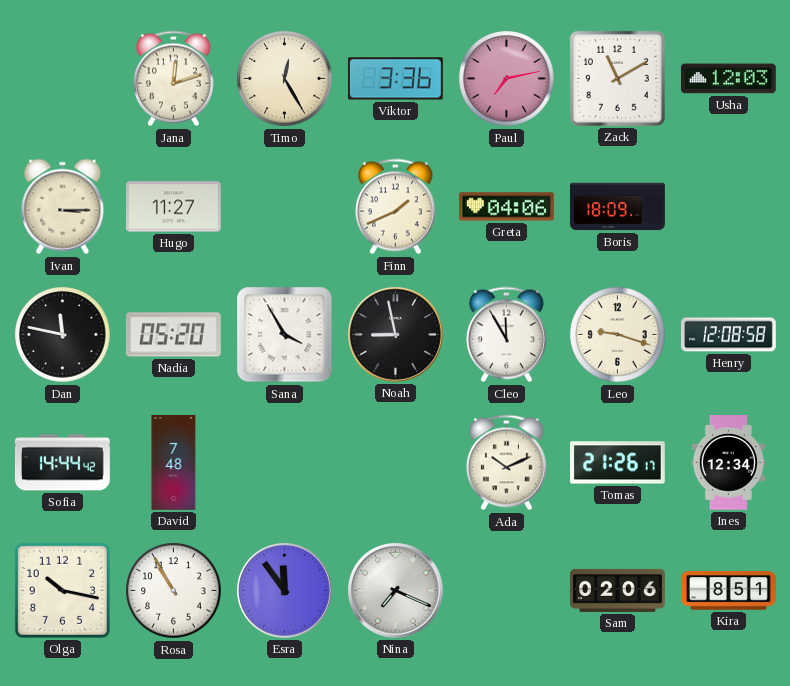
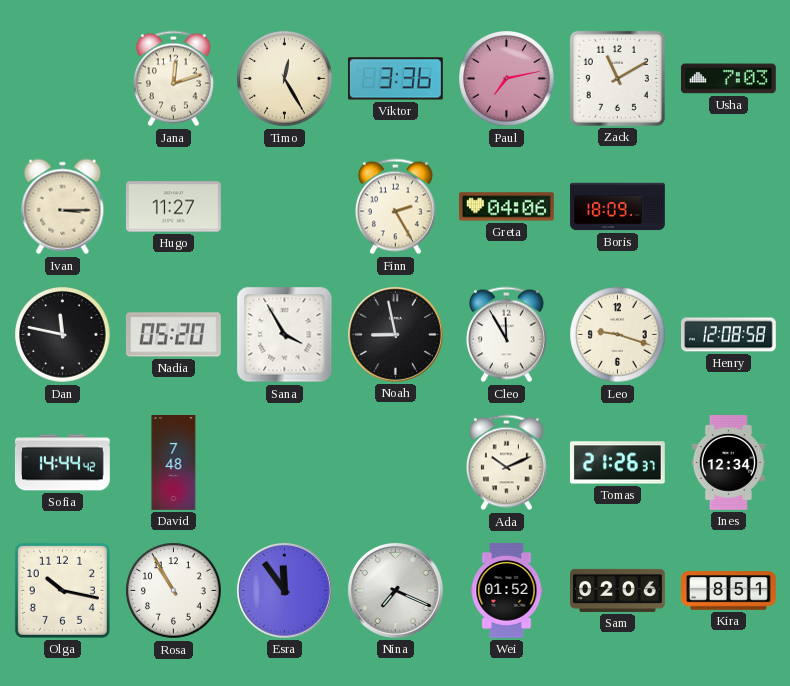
Usha: 12:03 -> 7:03 (728, 79)
Finn: 1:41 -> 2:25 (395, 207)
Tomas: 21:26:17 -> 21:26:37 (617, 463)
Wei: none -> 01:52 (507, 591)
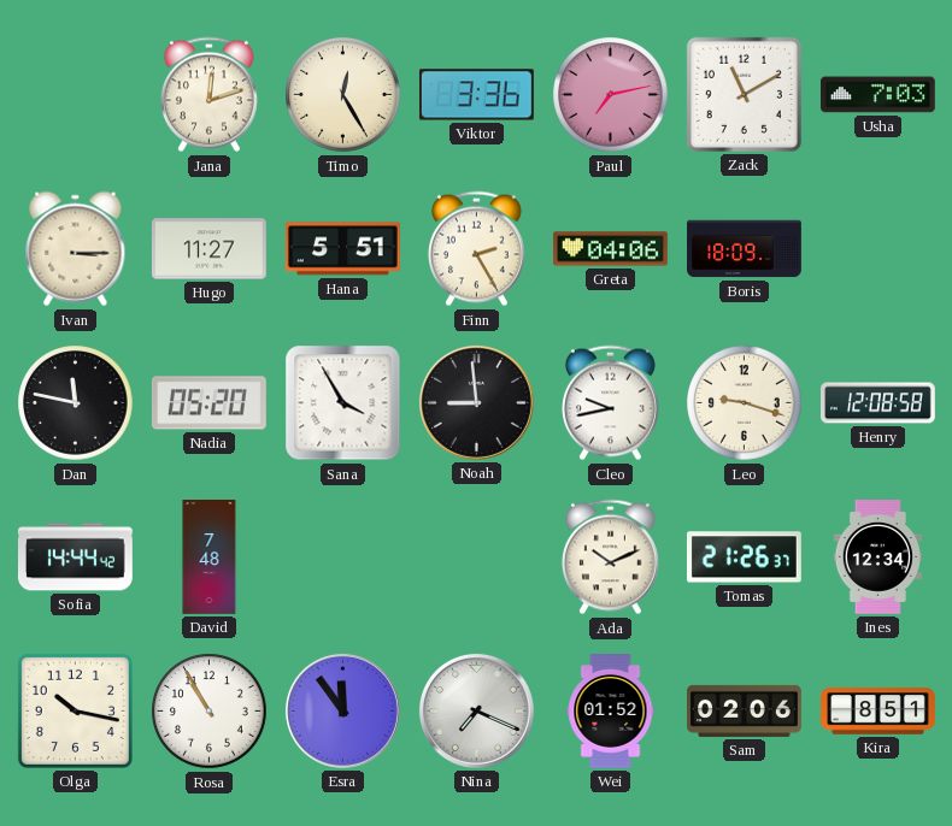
Hana: none -> 5:51 (342, 249)
Noah: 8:58 -> 8:59 (476, 402)
Cleo: 11:55 -> 9:43 (610, 403)
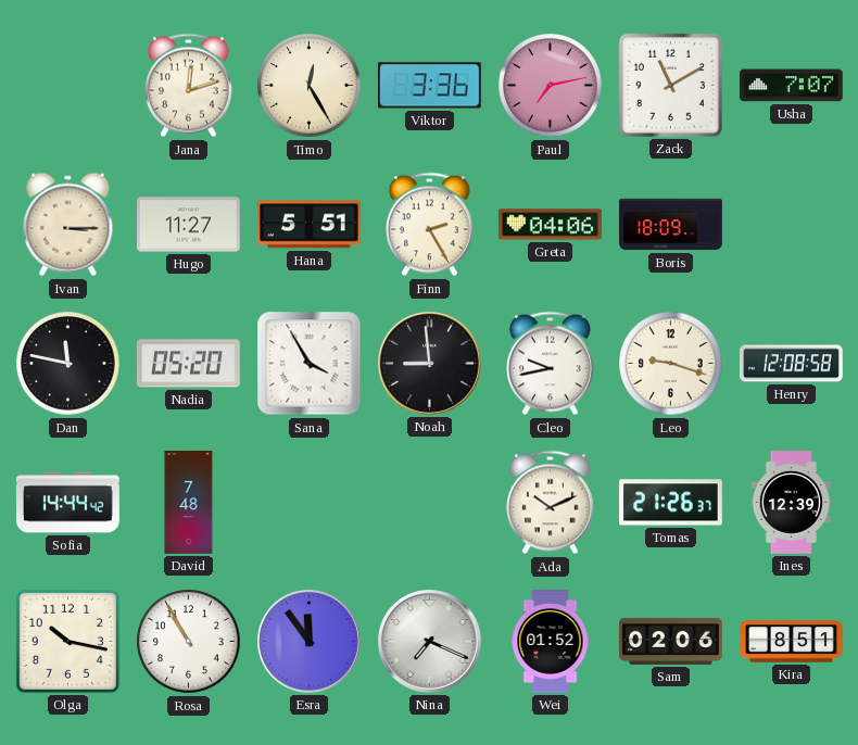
Usha: 7:03 -> 7:07 (791, 86)
Ines: 12:34 -> 12:39 (791, 503)
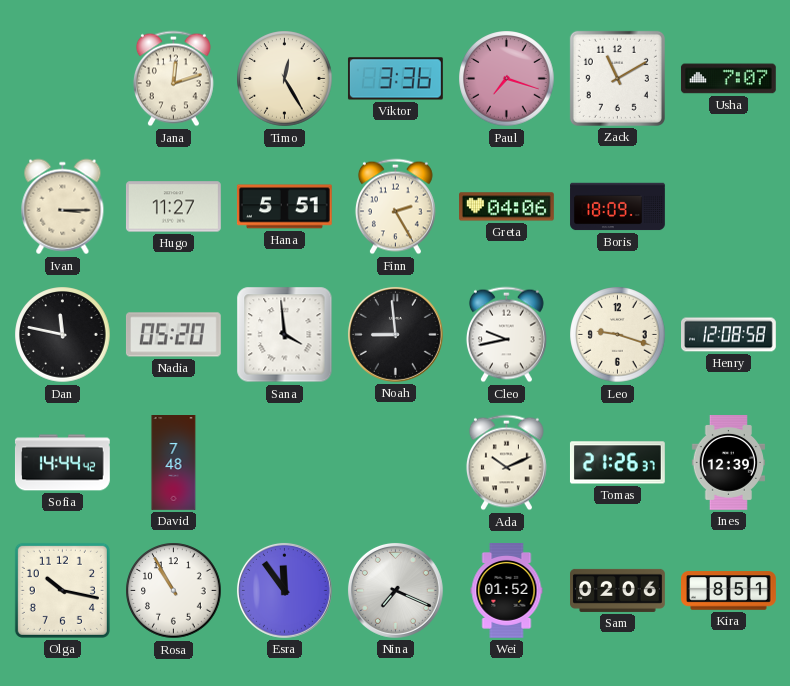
Paul: 7:13 -> 7:18 (507, 79)
Sana: 3:55 -> 3:59 (285, 335)
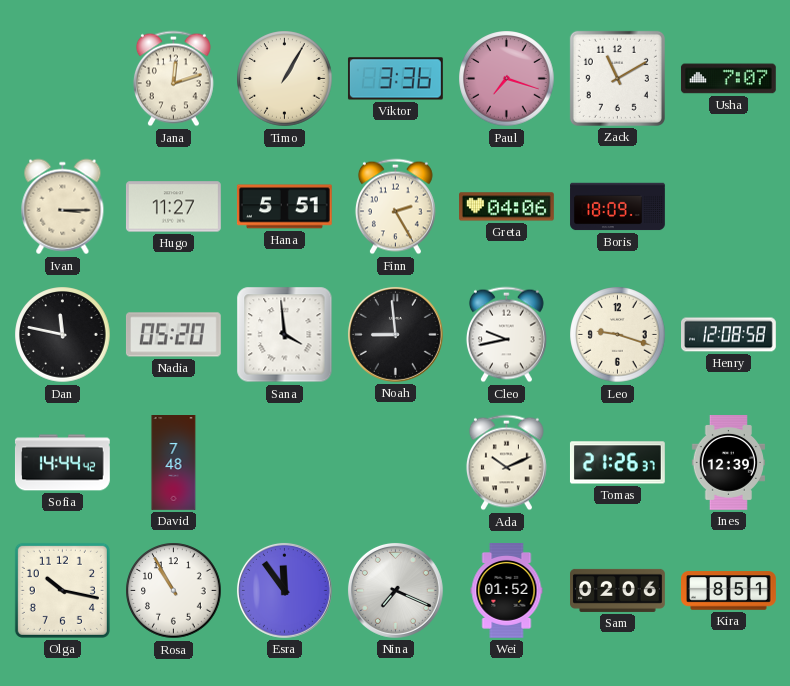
Timo: 12:25 -> 1:05 (285, 79)
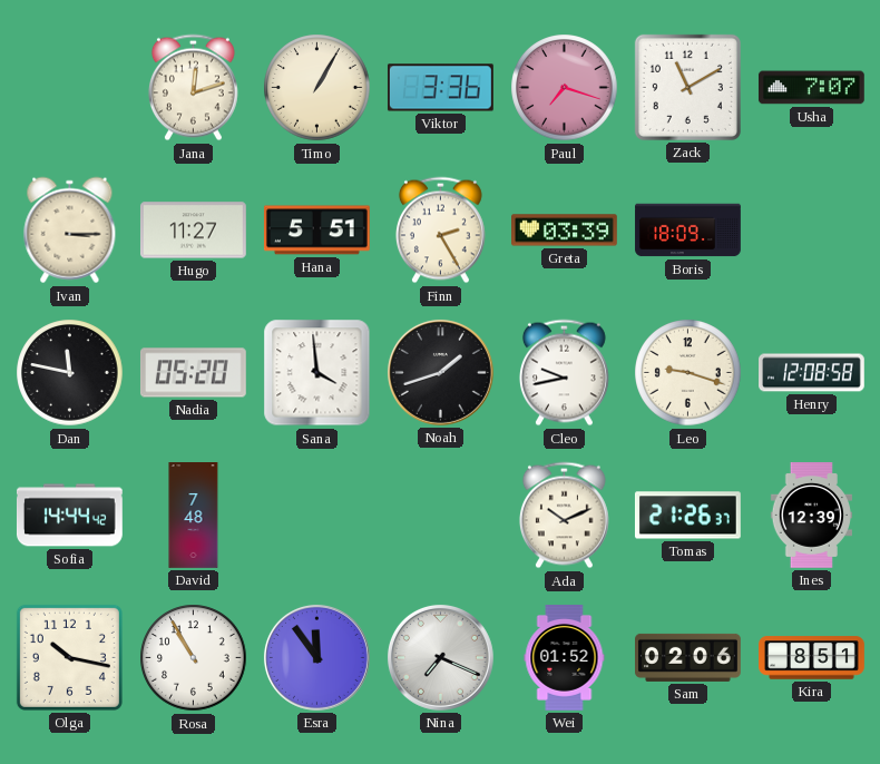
Greta: 04:06 -> 03:39 (565, 231)
Noah: 8:59 -> 1:42 (440, 372)
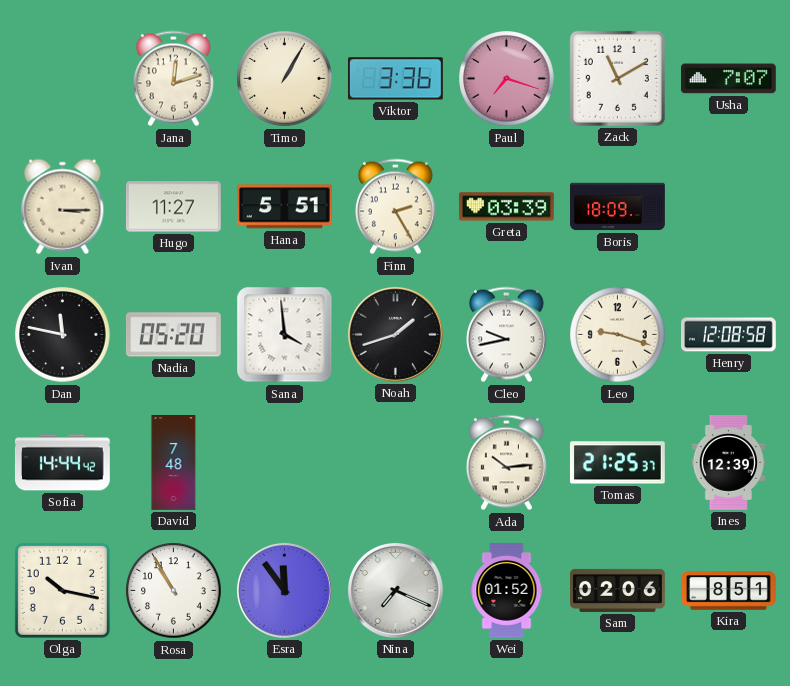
Ada: 10:11 -> 10:14 (506, 463)
Tomas: 21:26 -> 21:25 (617, 463)
